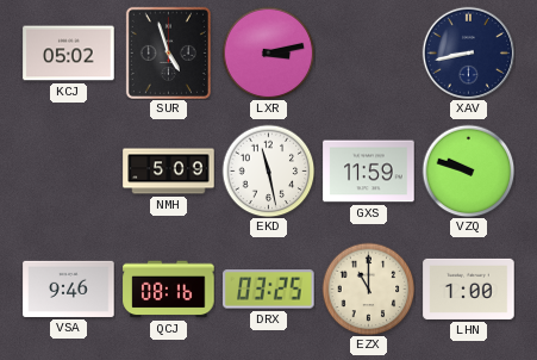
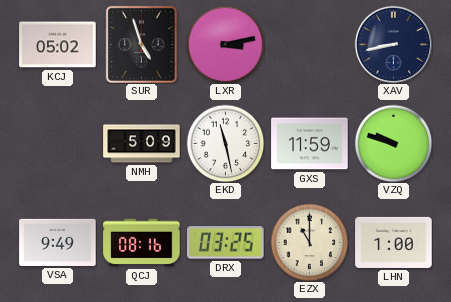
VSA: 9:46 -> 9:49 (58, 242)
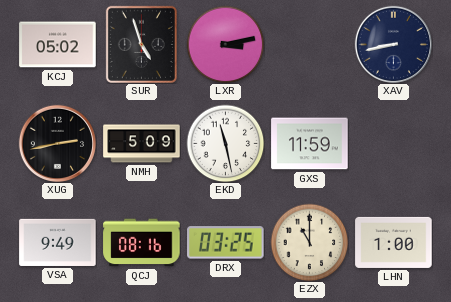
XUG: none -> 2:43 (57, 143)
VZQ: 9:48 -> none (393, 143)
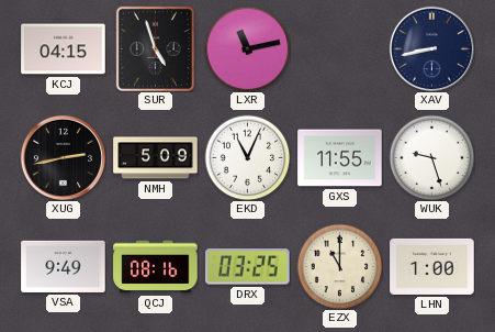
KCJ: 05:02 -> 04:15 (64, 49)
LXR: 3:13 -> 11:13 (247, 48)
EKD: 11:28 -> 11:04 (247, 157)
GXS: 11:59 -> 11:55 (340, 158)
WUK: none -> 9:27 (431, 157)
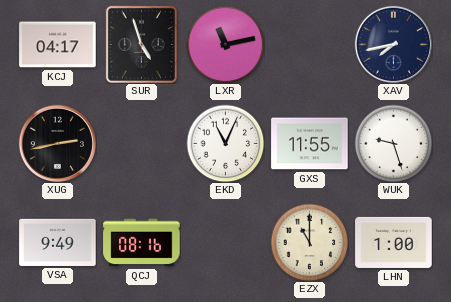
KCJ: 04:15 -> 04:17 (58, 45)
XAV: 8:43 -> 7:43 (393, 44)
NMH: 5:09 -> none (156, 158)
DRX: 03:25 -> none (248, 267)
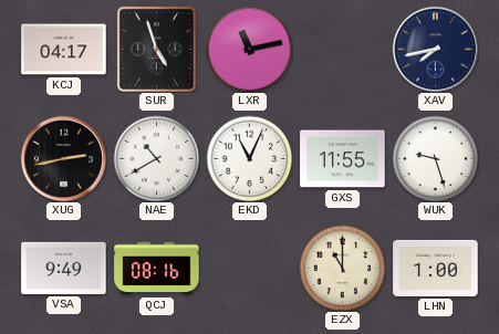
NAE: none -> 10:40 (156, 158)
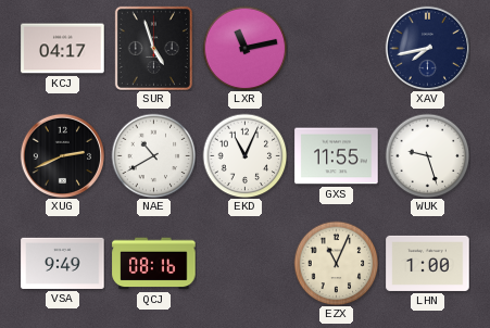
XUG: 2:43 -> 2:41 (62, 155)
EZX: 11:00 -> 11:04 (336, 263)
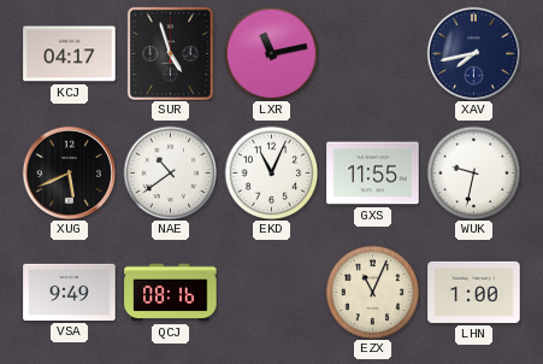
XUG: 2:41 -> 5:41 (69, 172)
NAE: 10:40 -> 10:39 (170, 172)
WUK: 9:27 -> 9:32 (473, 172)
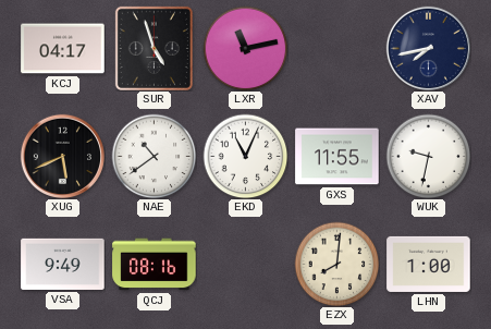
EZX: 11:04 -> 8:01 (336, 264)
